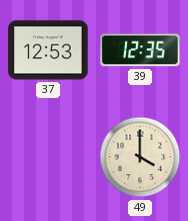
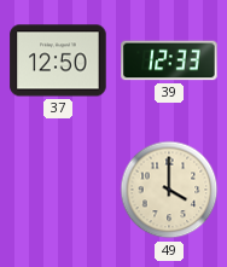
37: 12:53 -> 12:50 (58, 60)
39: 12:35 -> 12:33 (169, 60)
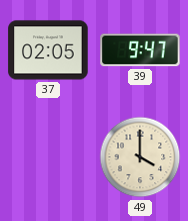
37: 12:50 -> 02:05 (48, 50)
39: 12:33 -> 9:47 (140, 50)
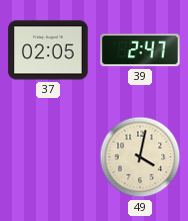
39: 9:47 -> 2:47 (140, 50)
49: 4:00 -> 4:02 (140, 157)
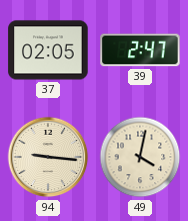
94: none -> 9:16 (48, 157)
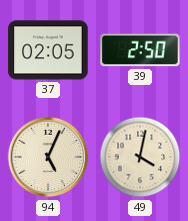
39: 2:47 -> 2:50 (140, 50)
94: 9:16 -> 5:04 (48, 157)
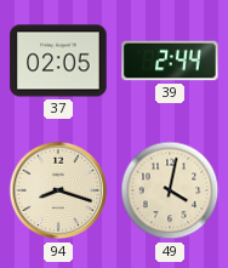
39: 2:50 -> 2:44 (170, 61)
94: 5:04 -> 8:18 (58, 190)
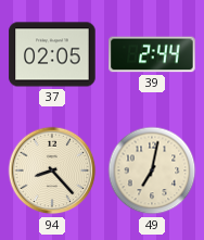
94: 8:18 -> 8:23 (52, 170)
49: 4:02 -> 7:02 (152, 170)
